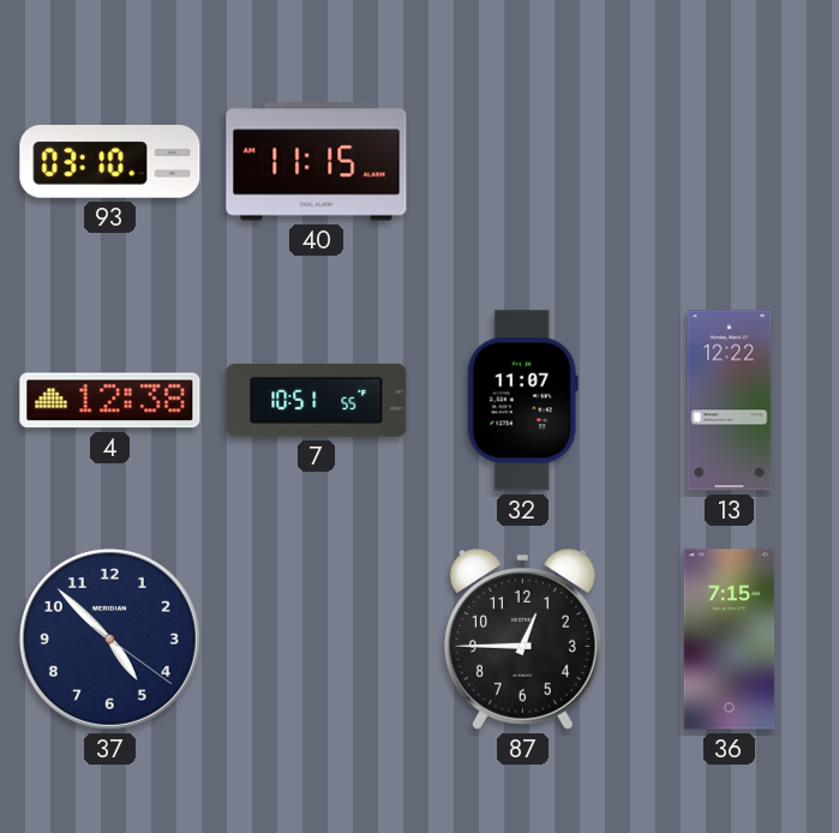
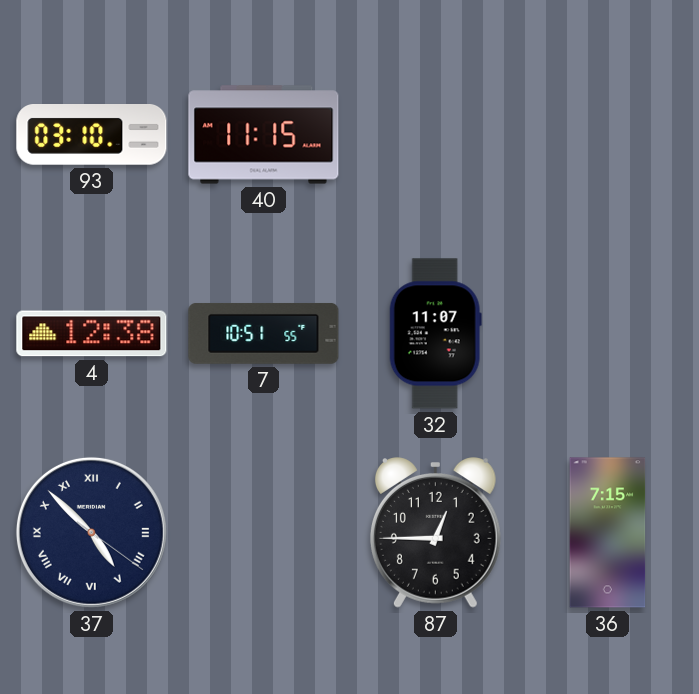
13: 12:22 -> none (730, 401)
37 numerals: Arabic -> Roman (91, 532)
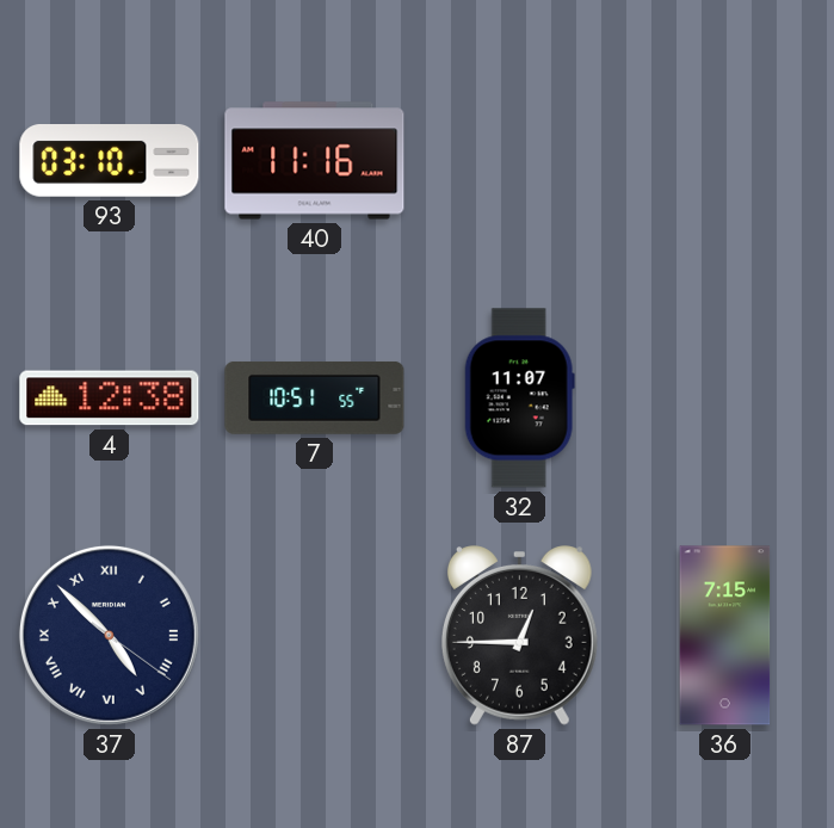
40: 11:15 -> 11:16 (315, 161)
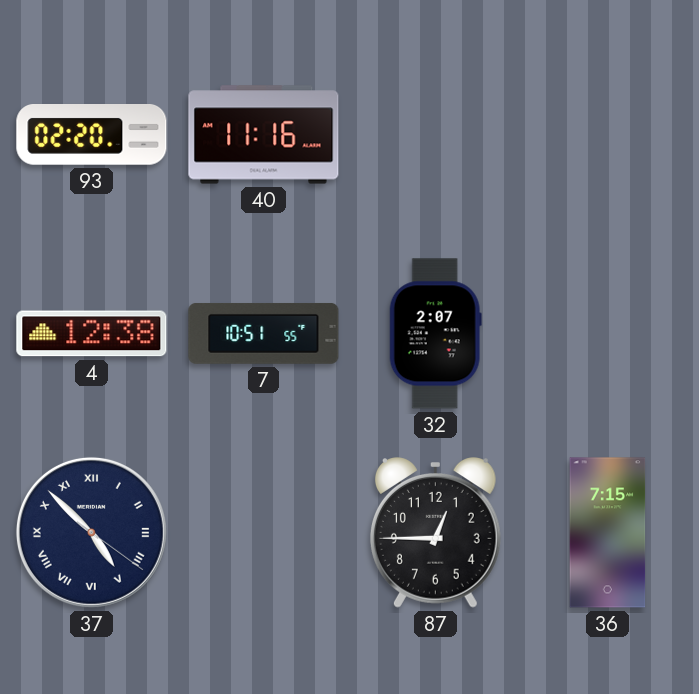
93: 03:10 -> 02:20 (92, 135)
32: 11:07 -> 2:07 (435, 334)
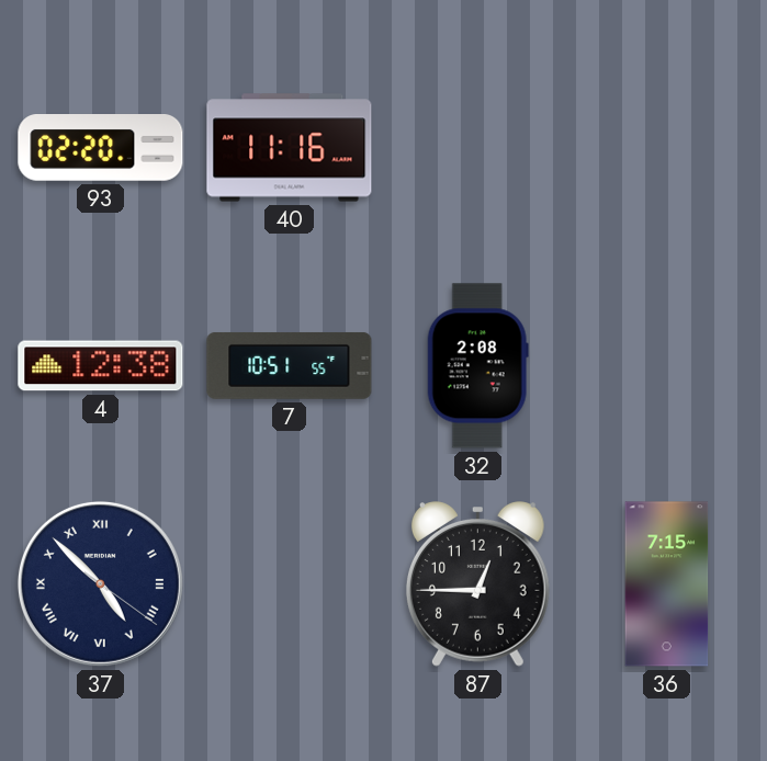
32: 2:07 -> 2:08 (477, 366)
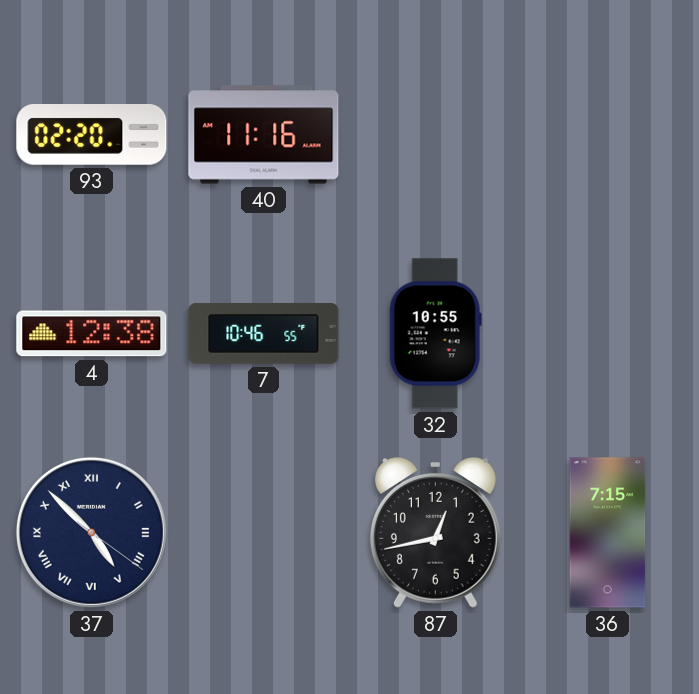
7: 10:51 -> 10:46 (264, 333)
32: 2:08 -> 10:55 (435, 334)
87: 12:45 -> 12:43 (435, 533)
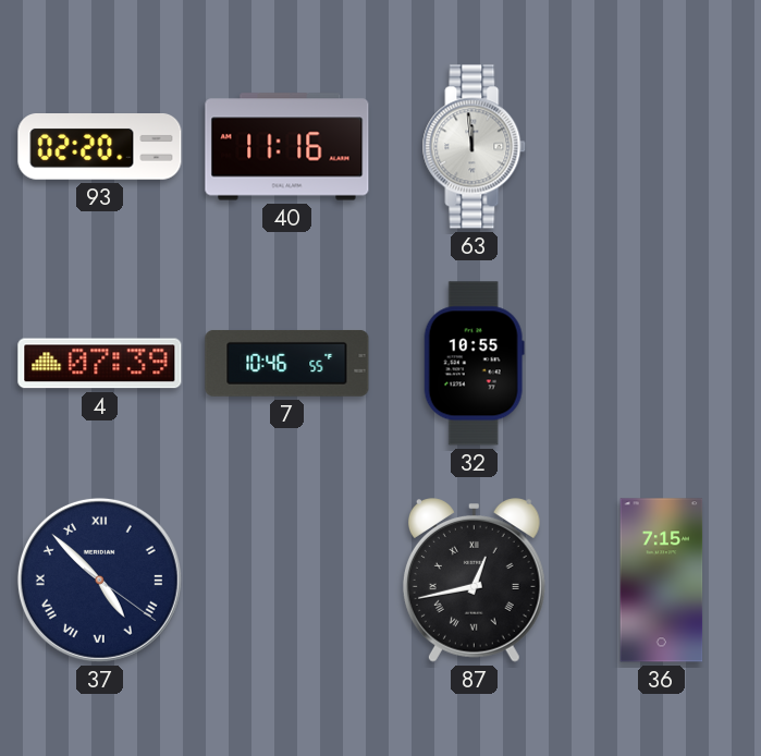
63: none -> 11:59 (475, 147)
4: 12:38 -> 07:39 (100, 364)
87 numerals: Arabic -> Roman (474, 581)
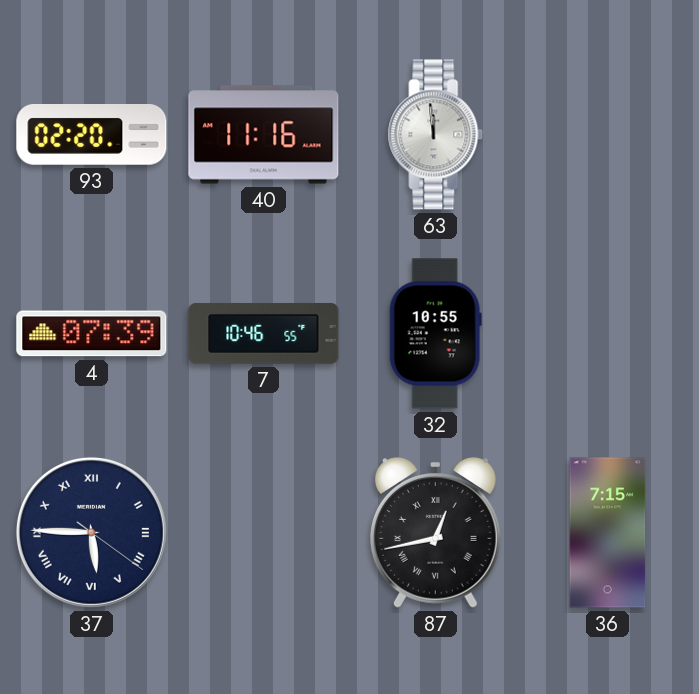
37: 4:52 -> 5:45 (91, 532)
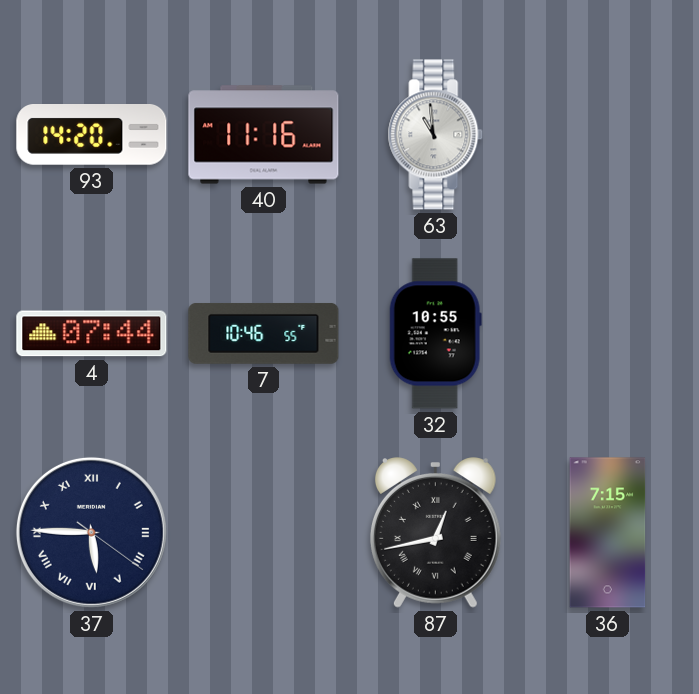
93: 02:20 -> 14:20 (92, 135)
63: 11:59 -> 10:59 (436, 135)
4: 07:39 -> 07:44 (92, 334)
